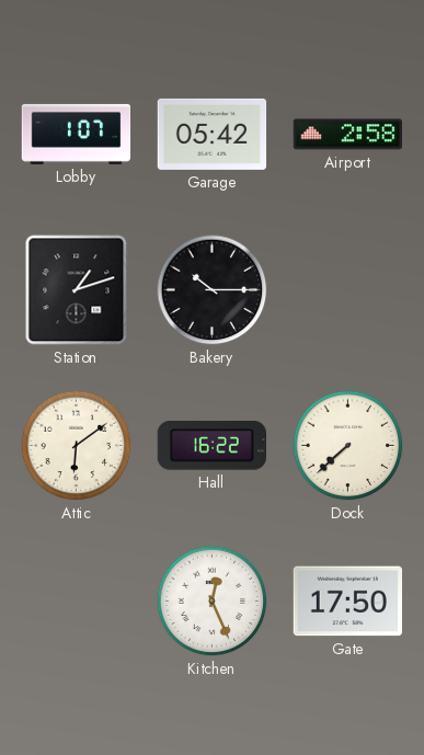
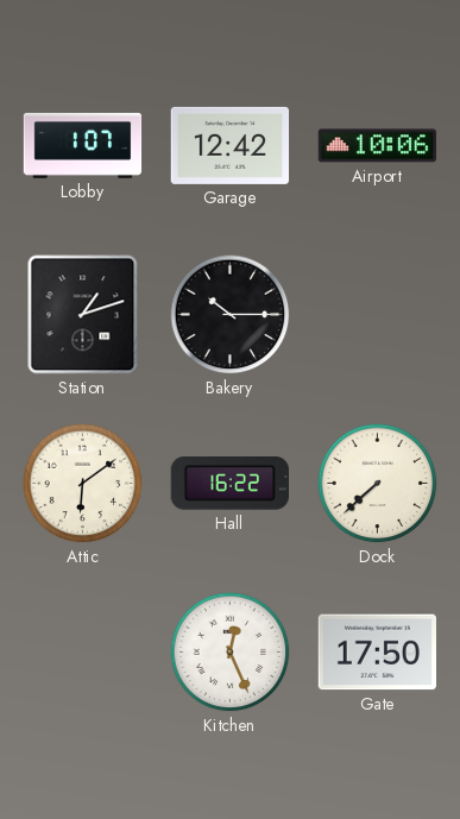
Garage: 05:42 -> 12:42 (231, 145)
Airport: 2:58 -> 10:06 (377, 146)
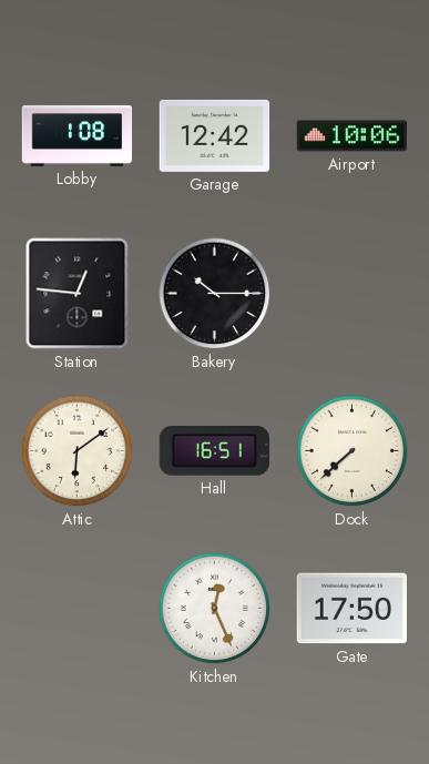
Lobby: 1:07 -> 1:08 (78, 135)
Station: 1:12 -> 12:46 (78, 294)
Hall: 16:22 -> 16:51 (214, 451)
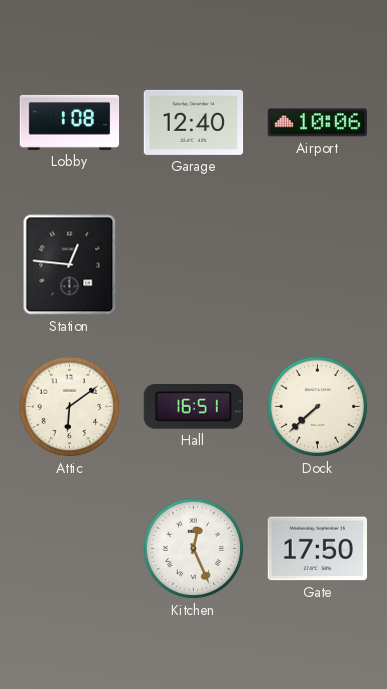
Garage: 12:42 -> 12:40 (194, 122)
Bakery: 10:15 -> none (215, 294)
